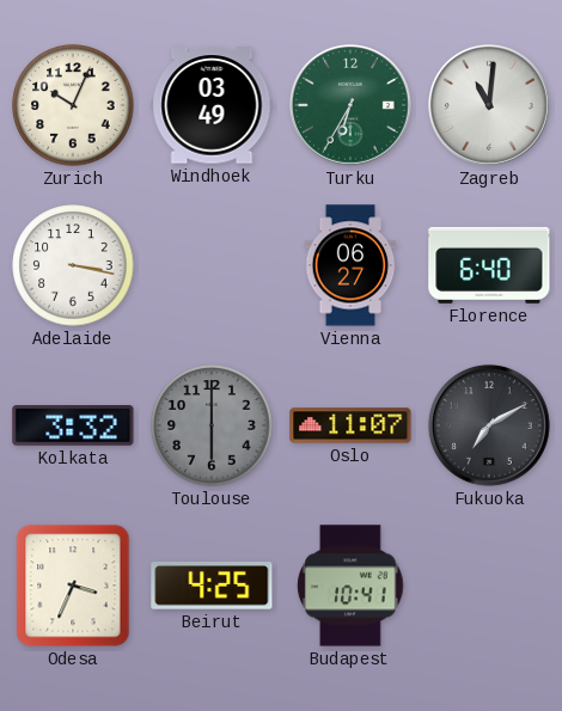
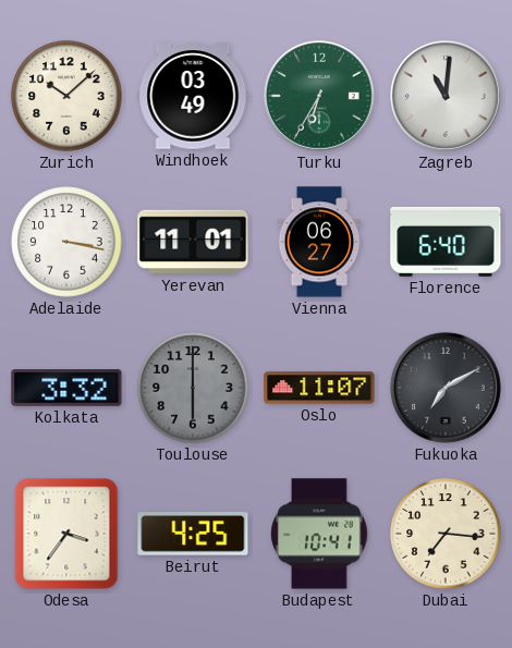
Zurich: 10:04 -> 10:08 (66, 96)
Yerevan: none -> 11:01 (193, 242)
Odesa: 3:34 -> 3:36 (66, 534)
Dubai: none -> 7:16 (446, 534)
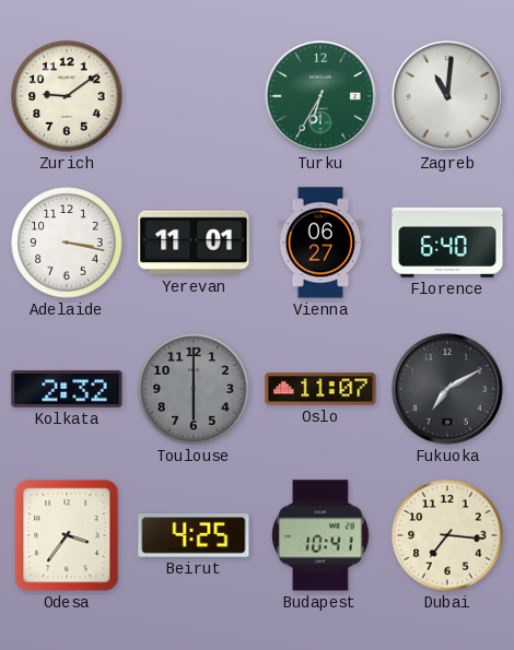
Zurich: 10:08 -> 9:09 (67, 96)
Windhoek: 03:49 -> none (193, 96)
Kolkata: 3:32 -> 2:32 (67, 390)
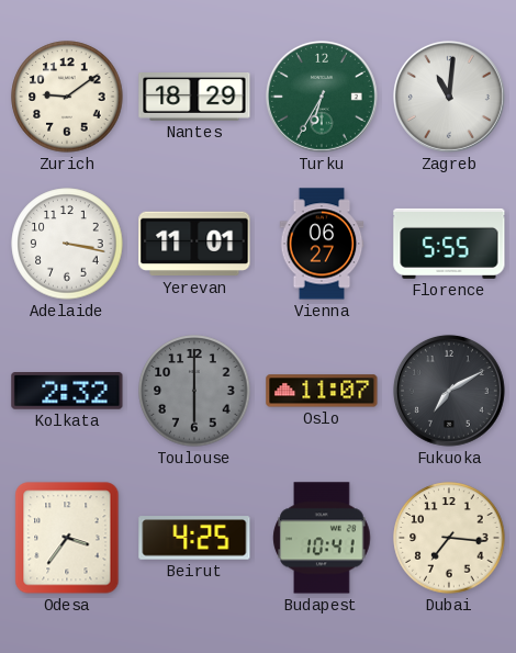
Nantes: none -> 18:29 (194, 98)
Florence: 6:40 -> 5:55 (449, 244)
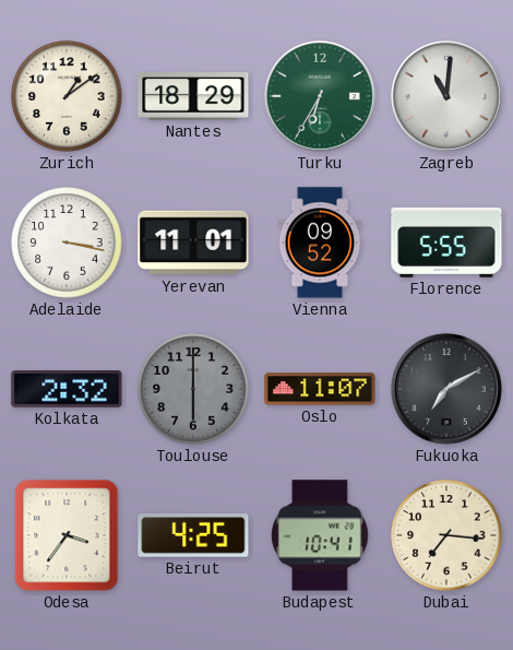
Zurich: 9:09 -> 1:09 (67, 96)
Vienna: 06:27 -> 09:52 (320, 243)
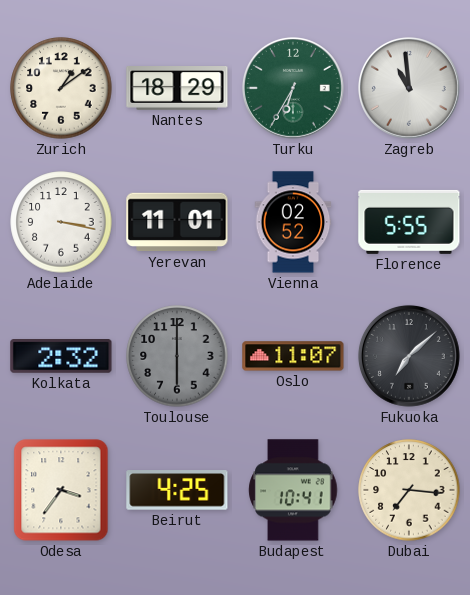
Zagreb: 11:01 -> 10:59 (409, 88)
Vienna: 09:52 -> 02:52 (293, 222)
Fukuoka: 7:10 -> 7:08 (409, 356)
